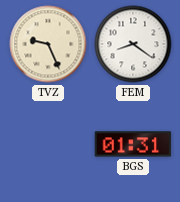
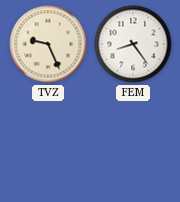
FEM: 8:21 -> 8:24 (133, 44)
BGS: 01:31 -> none (133, 144)
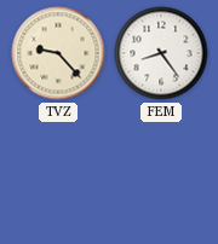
TVZ: 9:26 -> 9:23 (58, 53)
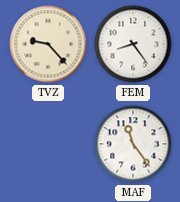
MAF: none -> 11:24 (133, 144)
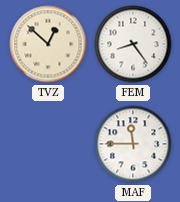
TVZ: 9:23 -> 12:52 (48, 44)
MAF: 11:24 -> 11:45 (133, 144)
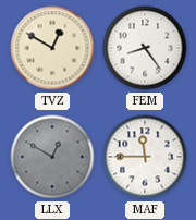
TVZ: 12:52 -> 12:50 (52, 48)
LLX: none -> 12:50 (52, 157)
